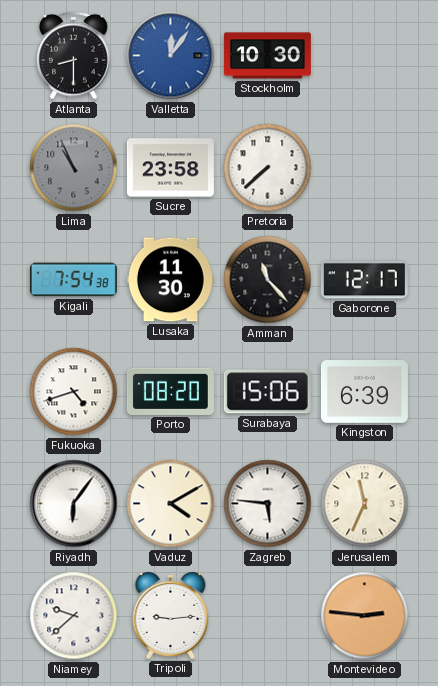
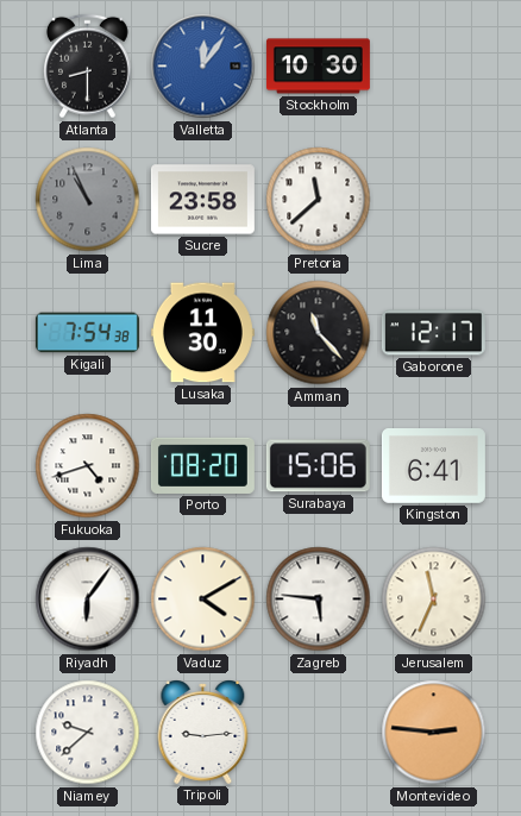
Pretoria: 7:38 -> 11:38 (319, 200)
Kingston: 6:39 -> 6:41 (433, 466)
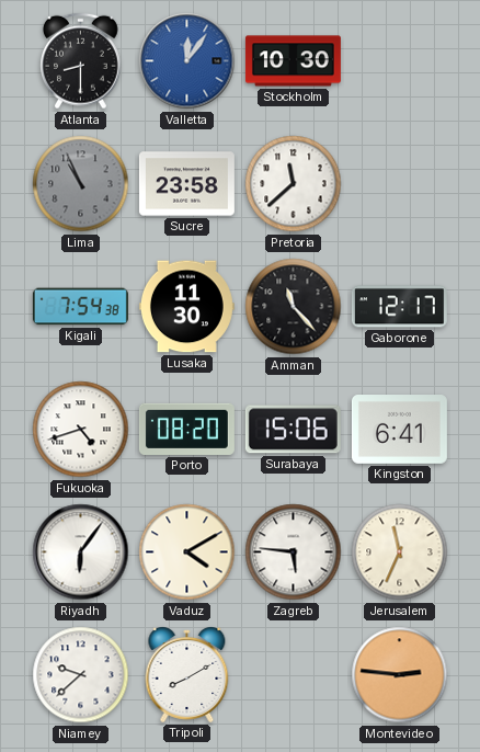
Tripoli: 9:14 -> 8:10 (187, 675)
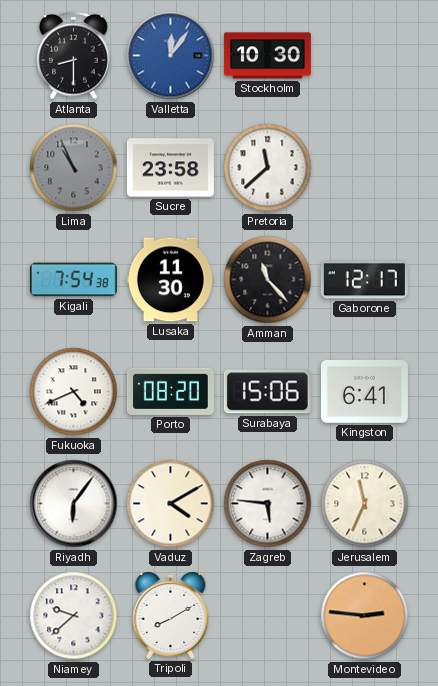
Fukuoka: 4:42 -> 4:41 (74, 392)
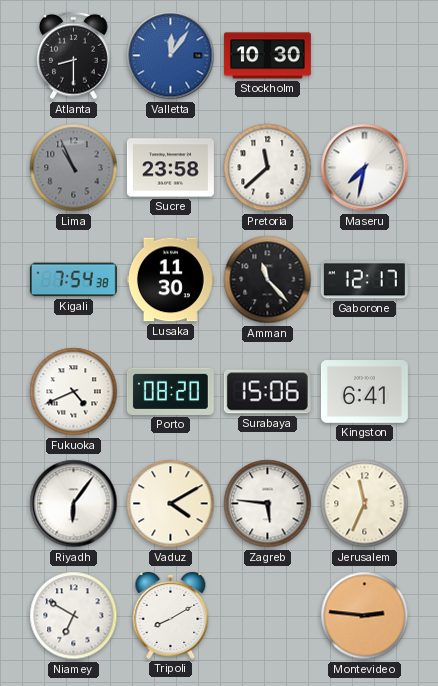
Maseru: none -> 7:32 (365, 168)
Niamey: 9:38 -> 6:50 (74, 616)
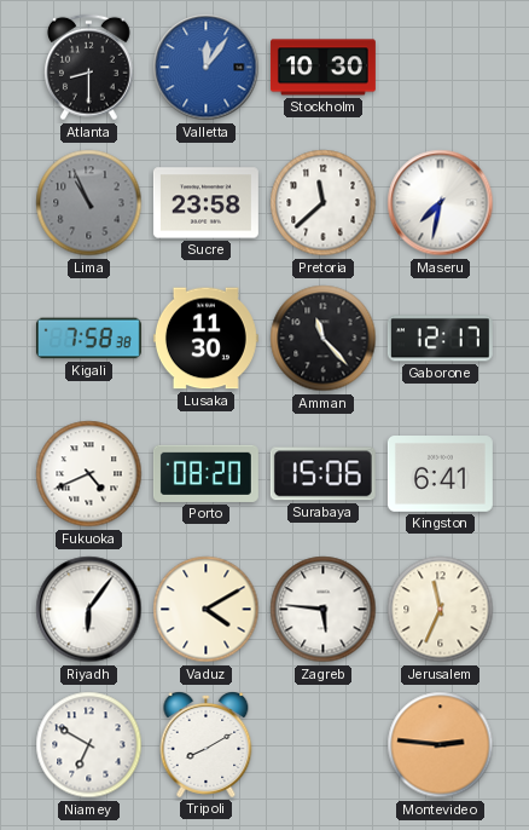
Kigali: 7:54 -> 7:58 (88, 339)
